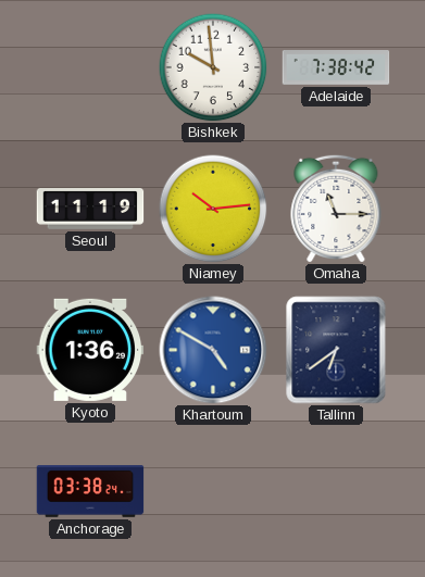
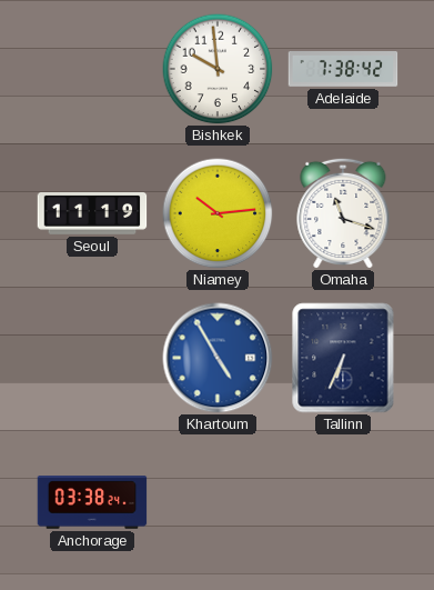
Omaha: 11:15 -> 11:18 (343, 213)
Kyoto: 1:36 -> none (90, 350)
Khartoum: 4:50 -> 4:55 (218, 358)
Tallinn: 6:39 -> 6:34 (343, 358)
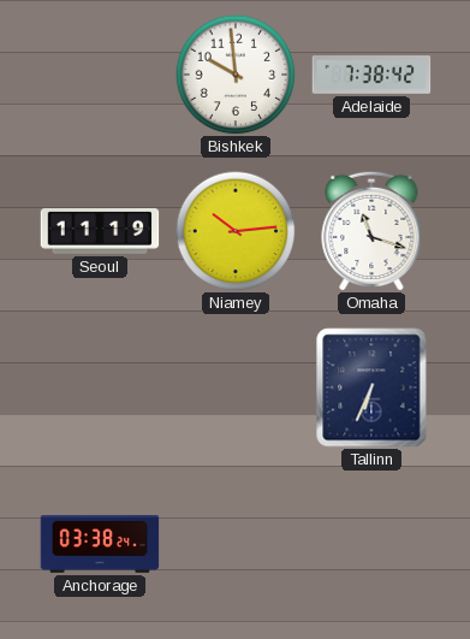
Khartoum: 4:55 -> none (218, 358)
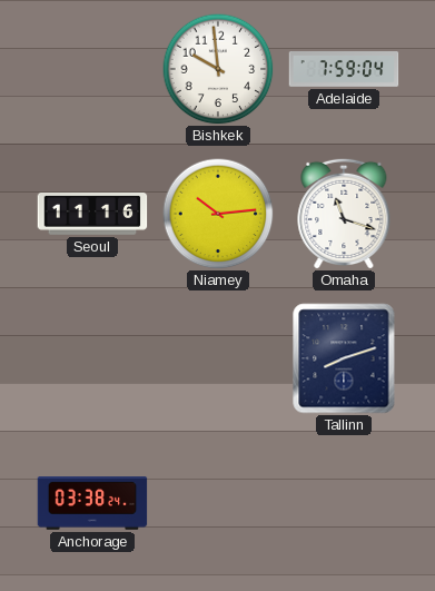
Adelaide: 7:38 -> 7:59 (344, 69)
Seoul: 11:19 -> 11:16 (92, 214)
Tallinn: 6:34 -> 8:12 (344, 358)
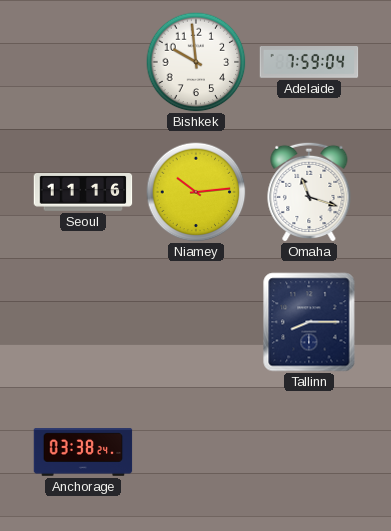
Tallinn: 8:12 -> 8:15 (309, 322)
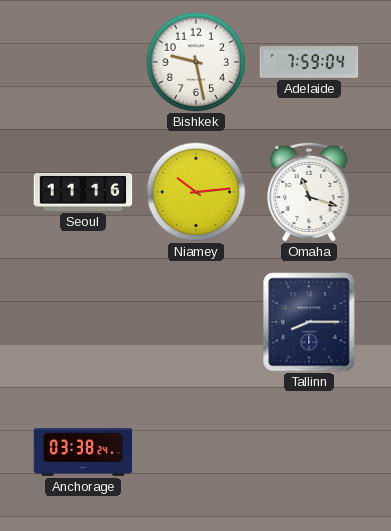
Bishkek: 9:59 -> 9:28 (196, 62)
